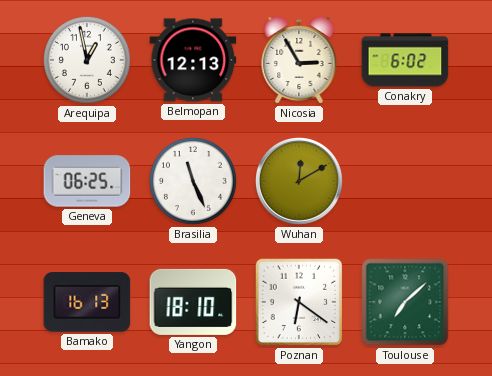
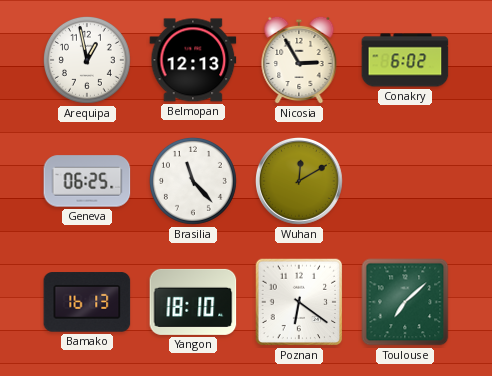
Brasilia: 11:26 -> 11:23 (193, 181)
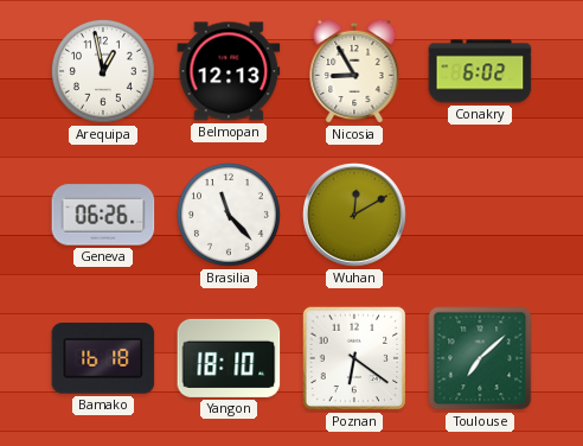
Nicosia: 2:55 -> 8:55 (354, 71)
Geneva: 06:25 -> 06:26 (103, 215)
Bamako: 16:13 -> 16:18 (103, 358)
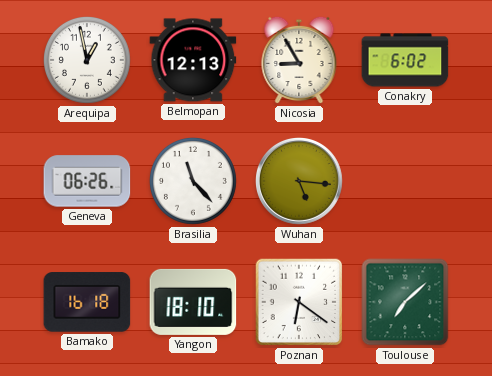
Wuhan: 12:10 -> 5:16 (300, 182)
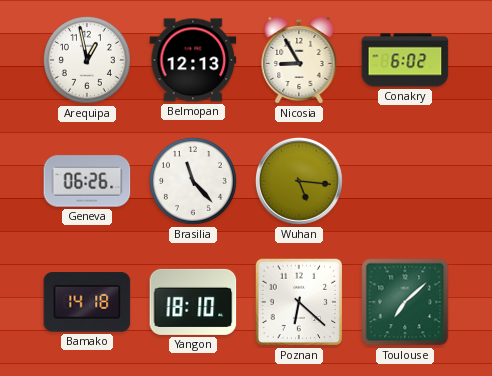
Bamako: 16:18 -> 14:18 (87, 302)
Poznan: 6:21 -> 6:22 (299, 302)
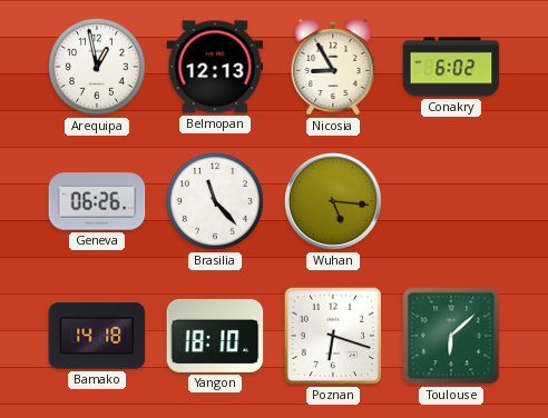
Poznan: 6:22 -> 6:18 (333, 336)
Toulouse: 7:08 -> 6:08 (451, 336)
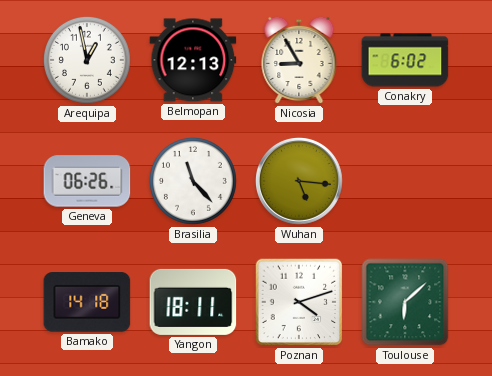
Yangon: 18:10 -> 18:11 (193, 302)
Poznan: 6:18 -> 4:12 (299, 302)
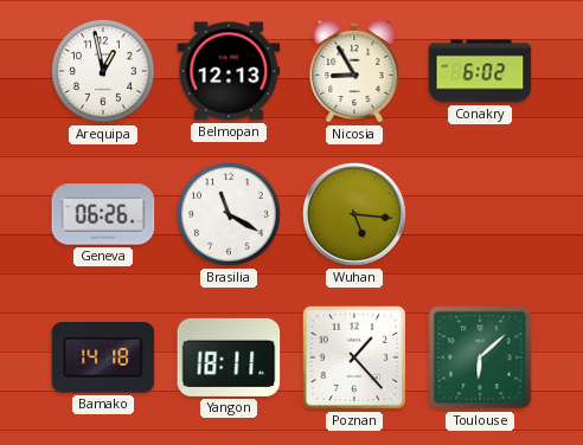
Brasilia: 11:23 -> 11:20 (229, 214)
Poznan: 4:12 -> 1:23 (354, 357)
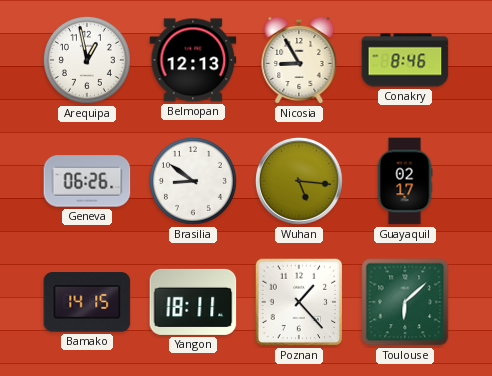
Conakry: 6:02 -> 8:46 (405, 60)
Brasilia: 11:20 -> 8:51 (193, 181)
Guayaquil: none -> 02:17 (405, 181)
Bamako: 14:18 -> 14:15 (87, 302)
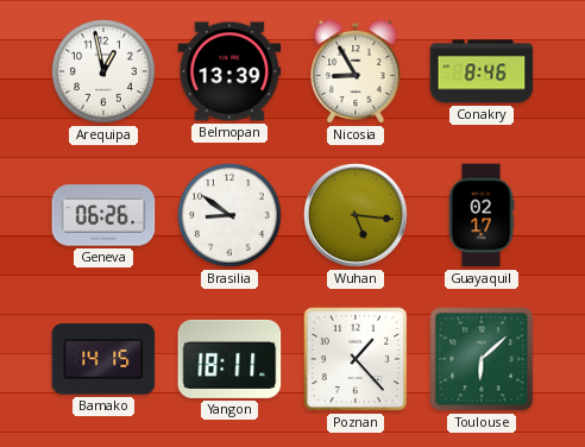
Belmopan: 12:13 -> 13:39 (229, 71)
